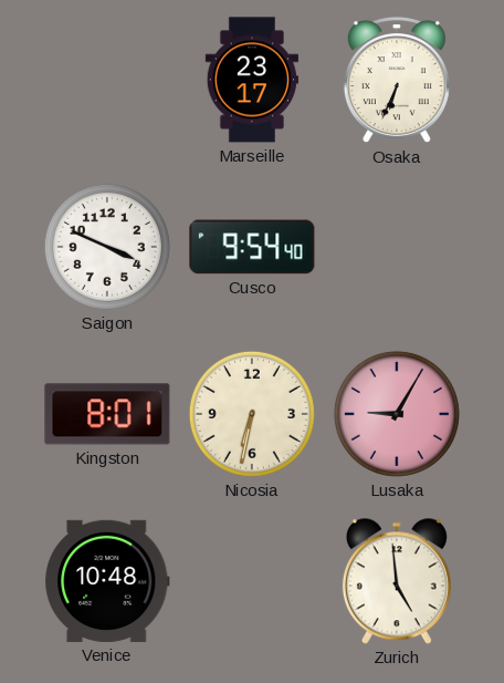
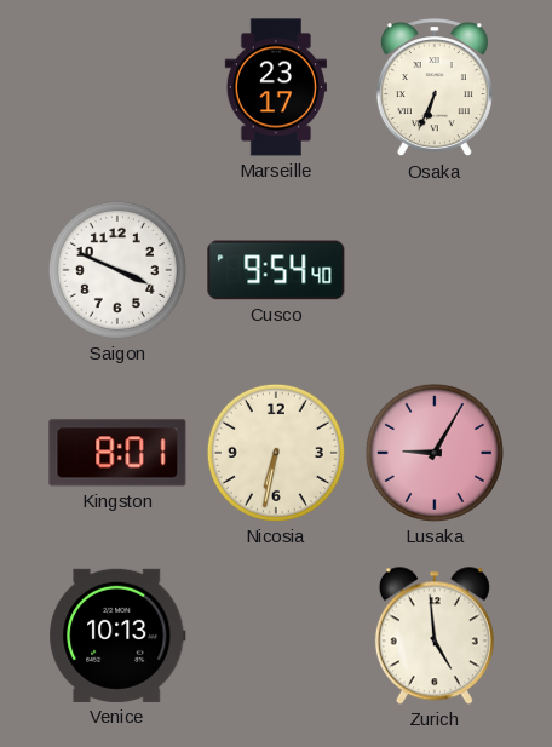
Venice: 10:48 -> 10:13 (117, 636)
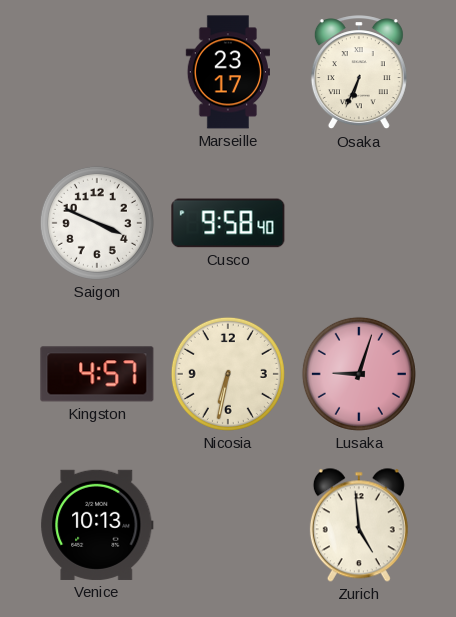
Cusco: 9:54 -> 9:58 (228, 223)
Kingston: 8:01 -> 4:57 (97, 374)
Lusaka: 9:05 -> 9:03 (359, 374)
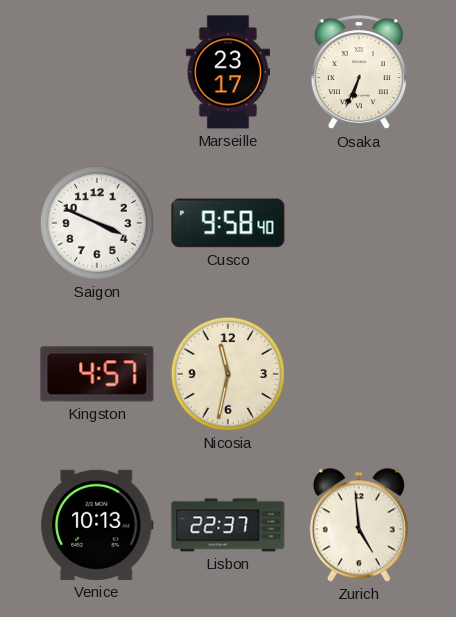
Nicosia: 6:32 -> 11:32 (228, 374)
Lusaka: 9:03 -> none (359, 374)
Lisbon: none -> 22:37 (228, 525)
